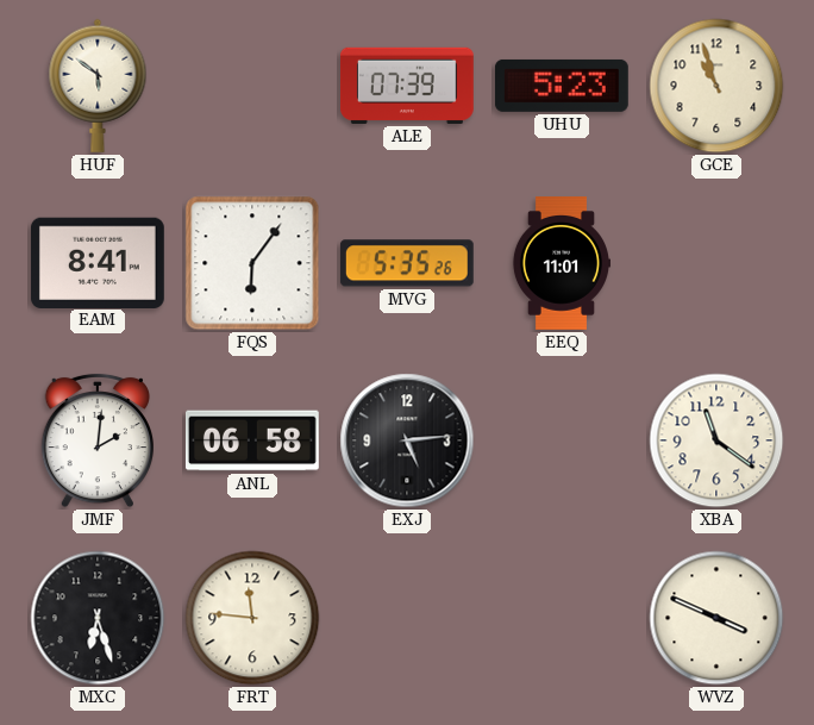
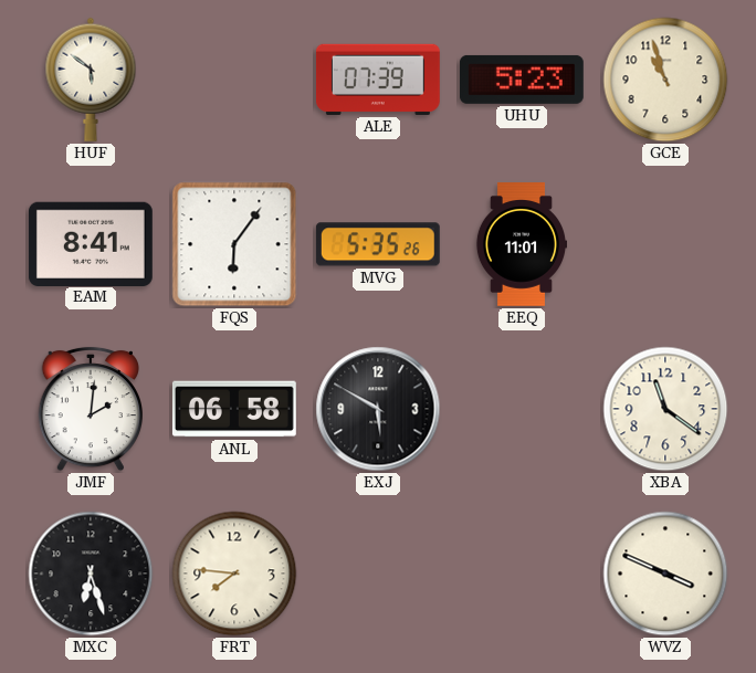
EXJ: 5:14 -> 5:50 (378, 409)
FRT: 11:46 -> 7:46 (234, 574)
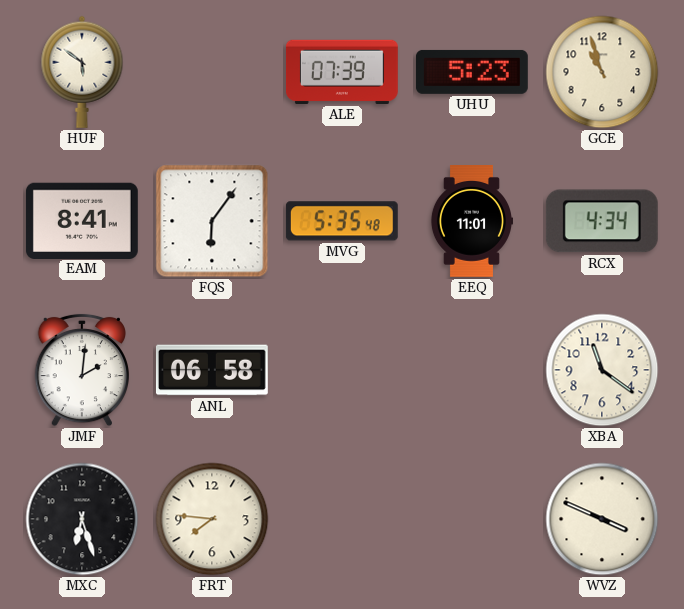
MVG: 5:35:26 -> 5:35:48 (342, 221)
RCX: none -> 4:34 (602, 221)
EXJ: 5:50 -> none (378, 409)
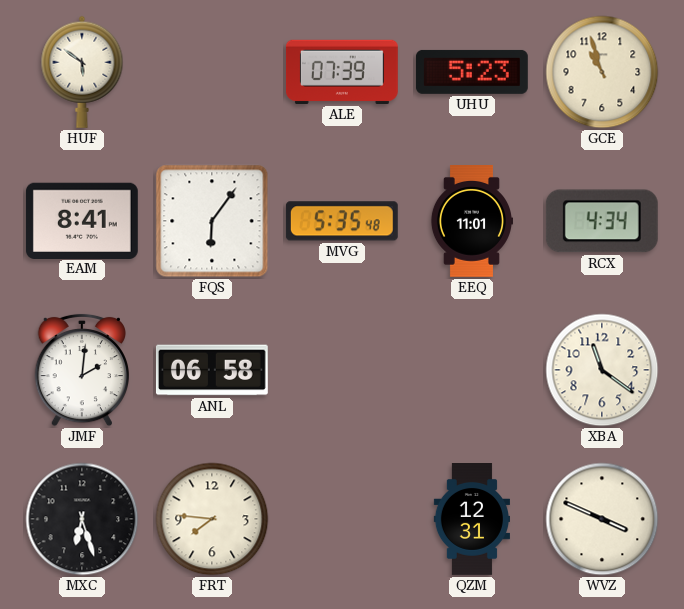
QZM: none -> 12:31 (471, 520)
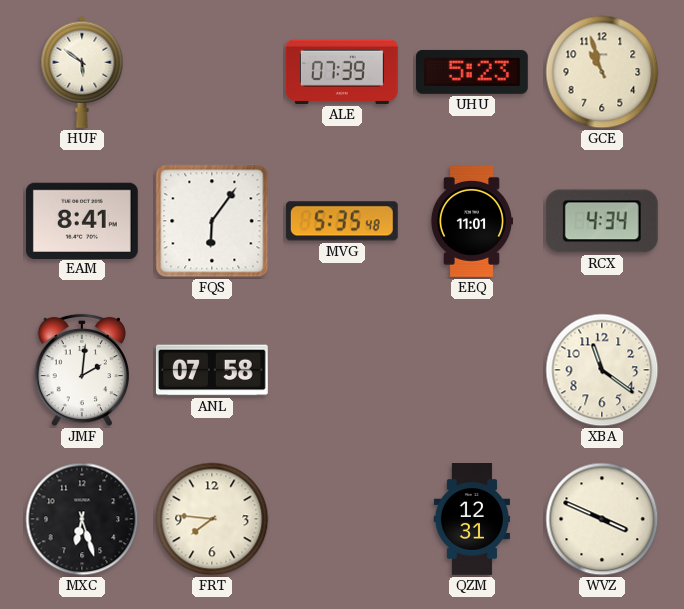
ANL: 06:58 -> 07:58 (212, 370)
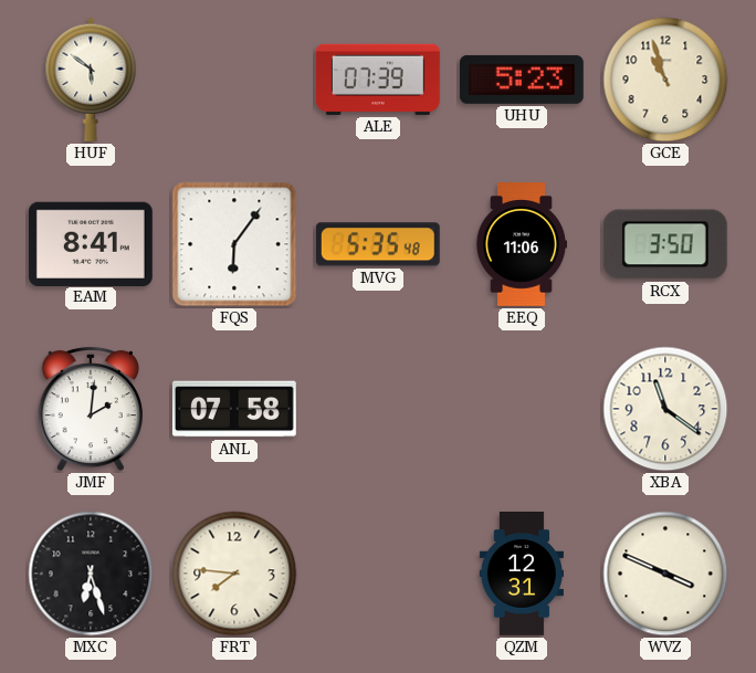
EEQ: 11:01 -> 11:06 (521, 245)
RCX: 4:34 -> 3:50 (665, 244)
